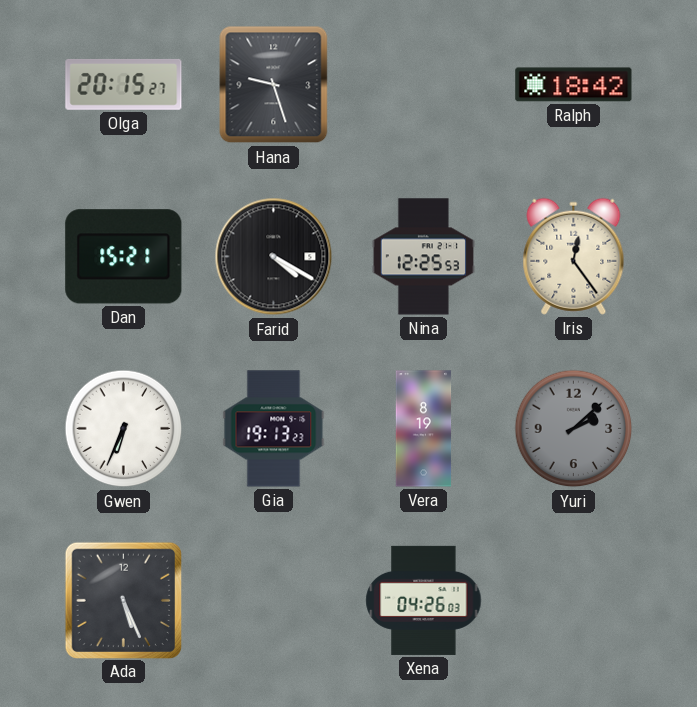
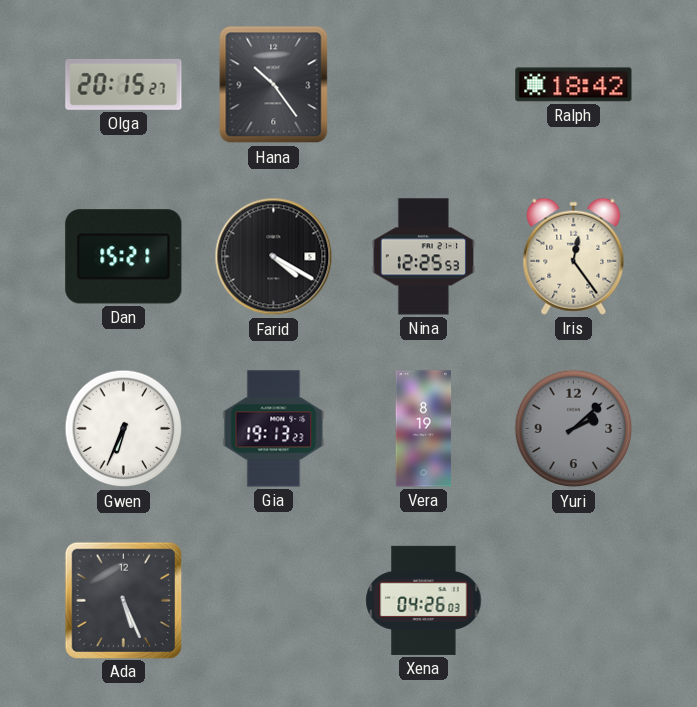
Hana: 9:27 -> 10:24 (274, 85)
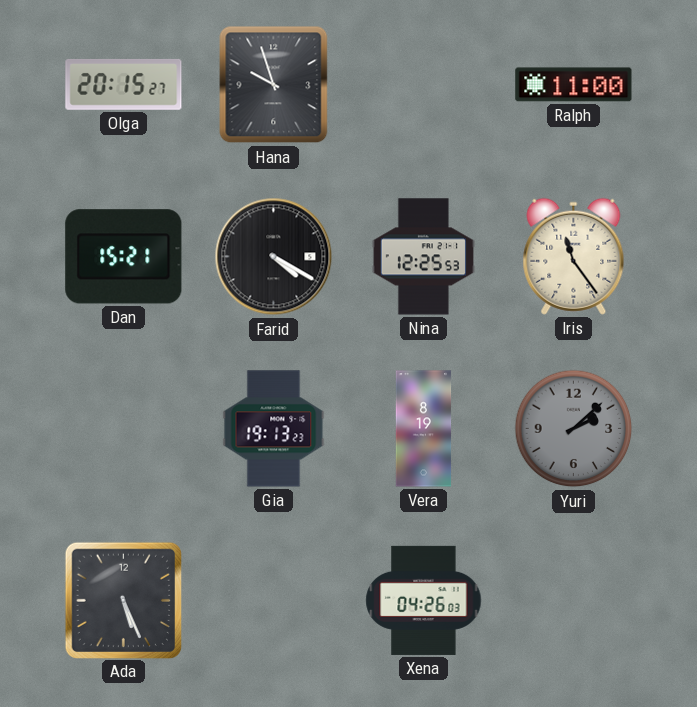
Hana: 10:24 -> 9:57 (274, 85)
Ralph: 18:42 -> 11:00 (574, 85)
Iris: 12:24 -> 11:24 (574, 256)
Gwen: 6:34 -> none (124, 429)
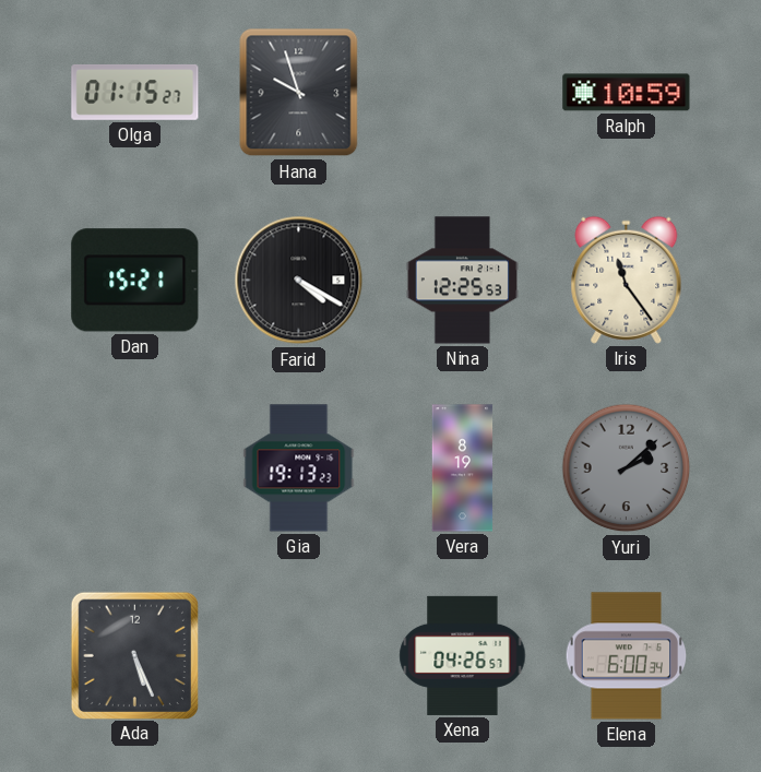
Olga: 20:15 -> 01:15 (135, 93)
Ralph: 11:00 -> 10:59 (627, 93)
Xena: 04:26:03 -> 04:26:57 (463, 655)
Elena: none -> 6:00 (627, 656)
